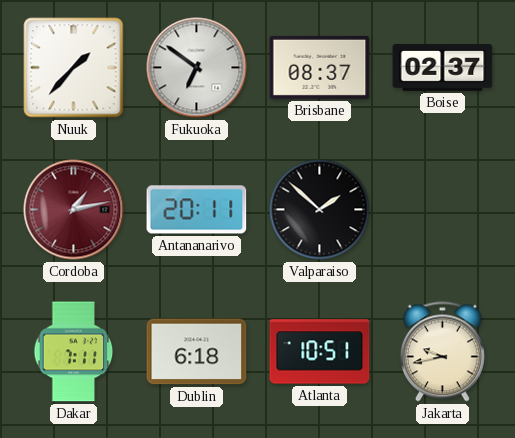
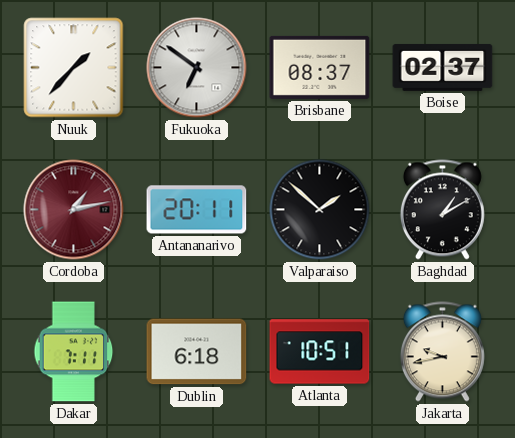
Baghdad: none -> 1:10 (442, 210)
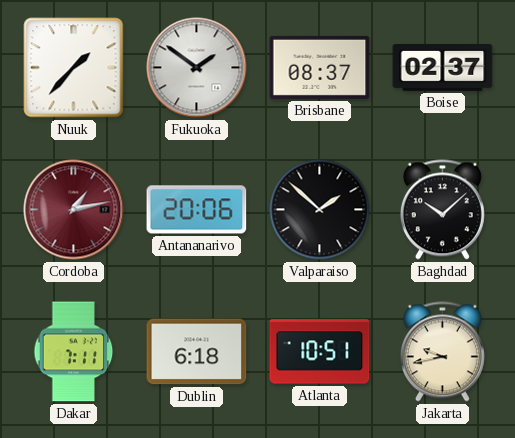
Fukuoka: 6:51 -> 1:51 (197, 68)
Antananarivo: 20:11 -> 20:06 (197, 210)
Baghdad: 1:10 -> 10:08 (442, 210)
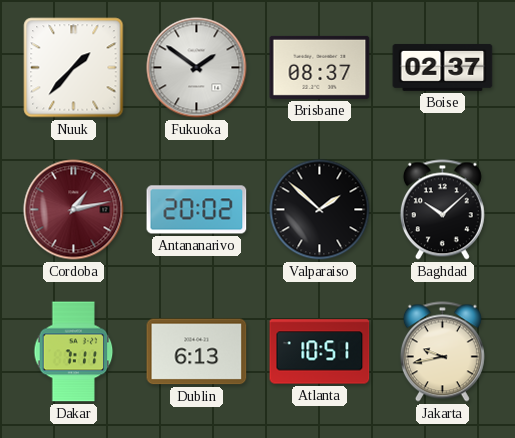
Antananarivo: 20:06 -> 20:02 (197, 210)
Dublin: 6:18 -> 6:13 (197, 352)
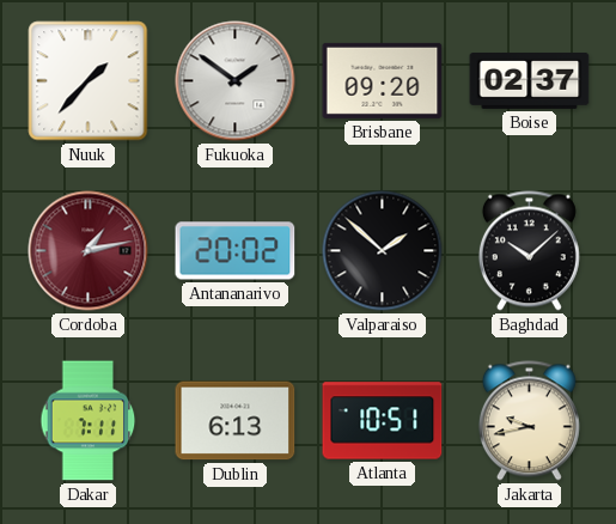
Brisbane: 08:37 -> 09:20 (383, 80)
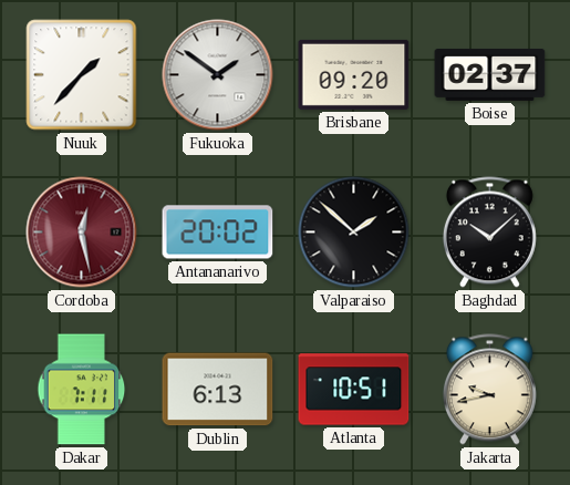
Cordoba: 1:13 -> 12:28 (82, 233)
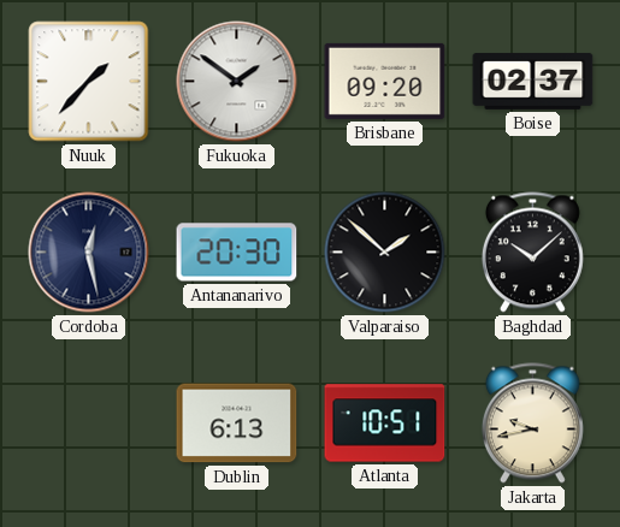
Cordoba dial: burgundy -> navy (89, 253)
Antananarivo: 20:02 -> 20:30 (237, 253)
Dakar: 7:11 -> none (82, 390)
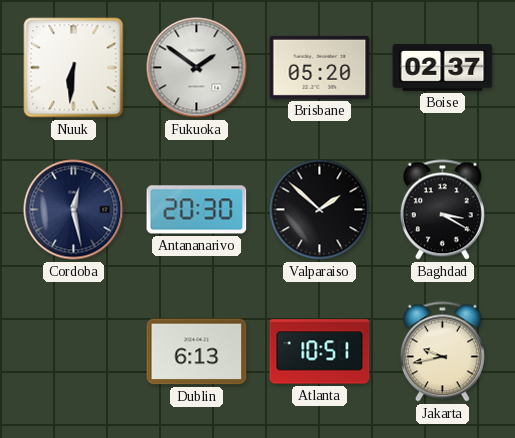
Nuuk: 1:37 -> 6:31 (74, 68)
Brisbane: 09:20 -> 05:20 (320, 67)
Baghdad: 10:08 -> 3:20 (442, 210)
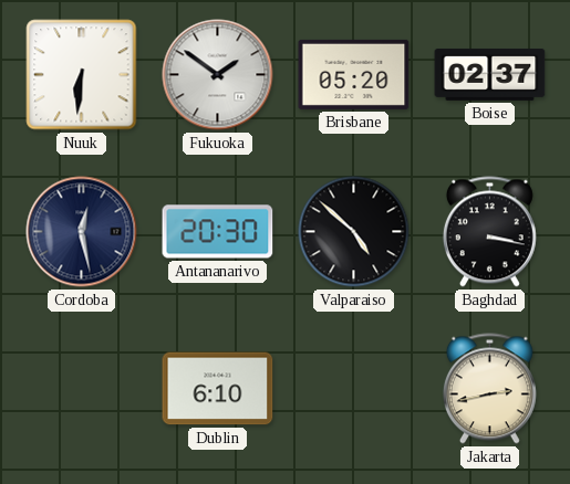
Valparaiso: 1:52 -> 4:52 (354, 232)
Baghdad: 3:20 -> 3:17 (489, 232)
Dublin: 6:13 -> 6:10 (218, 389)
Atlanta: 10:51 -> none (320, 352)
Jakarta: 9:43 -> 2:43 (489, 389)
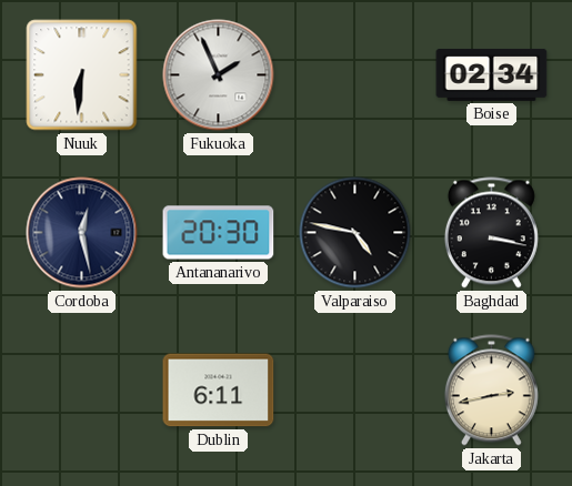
Fukuoka: 1:51 -> 1:56 (219, 75)
Brisbane: 05:20 -> none (354, 74)
Boise: 02:37 -> 02:34 (492, 74)
Valparaiso: 4:52 -> 4:47 (355, 233)
Dublin: 6:10 -> 6:11 (219, 391)
